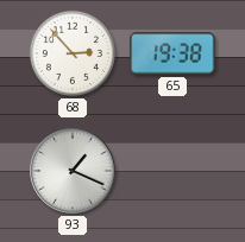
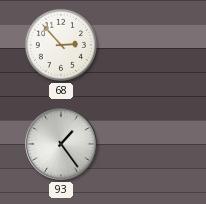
65: 19:38 -> none (172, 53)
93: 1:19 -> 1:24 (61, 144)
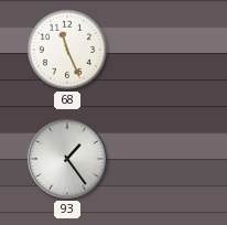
68: 2:53 -> 11:26 (67, 50)
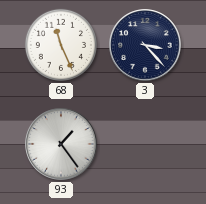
3: none -> 3:23 (145, 45)
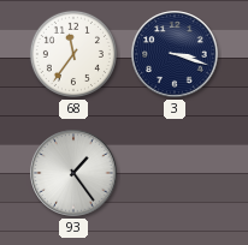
68: 11:26 -> 11:36 (73, 54)
3: 3:23 -> 3:18 (175, 54)
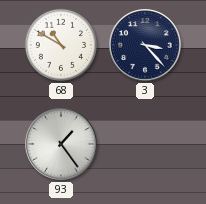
68: 11:36 -> 10:50 (61, 45)
3: 3:18 -> 3:23 (145, 45)
